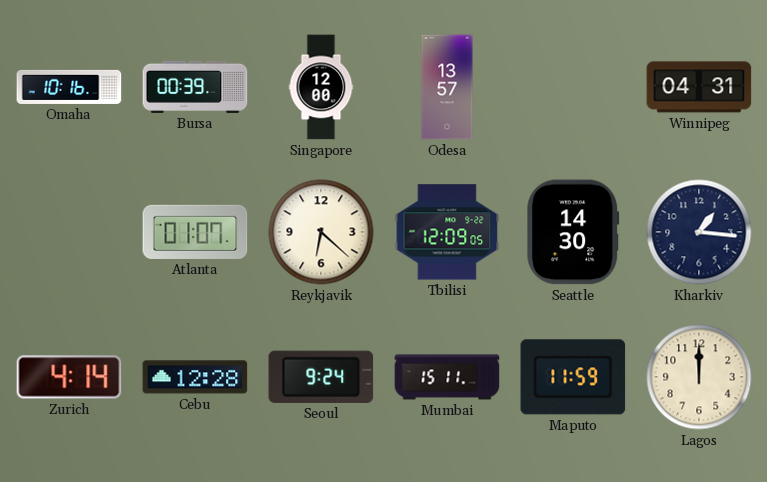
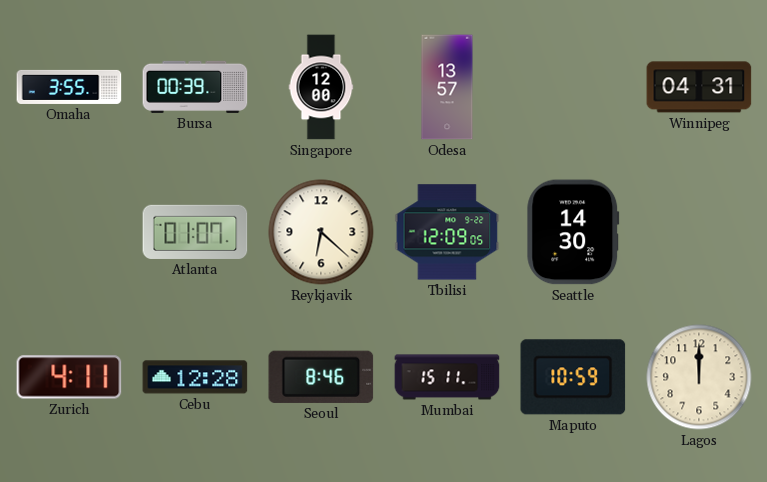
Omaha: 10:16 -> 3:55 (69, 87)
Kharkiv: 1:16 -> none (699, 232)
Zurich: 4:14 -> 4:11 (69, 377)
Seoul: 9:24 -> 8:46 (321, 377)
Maputo: 11:59 -> 10:59 (573, 377)
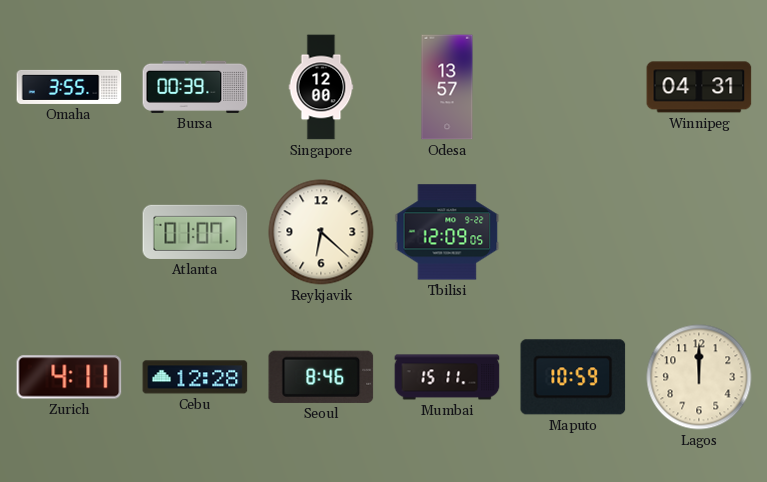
Seattle: 14:30 -> none (573, 232)
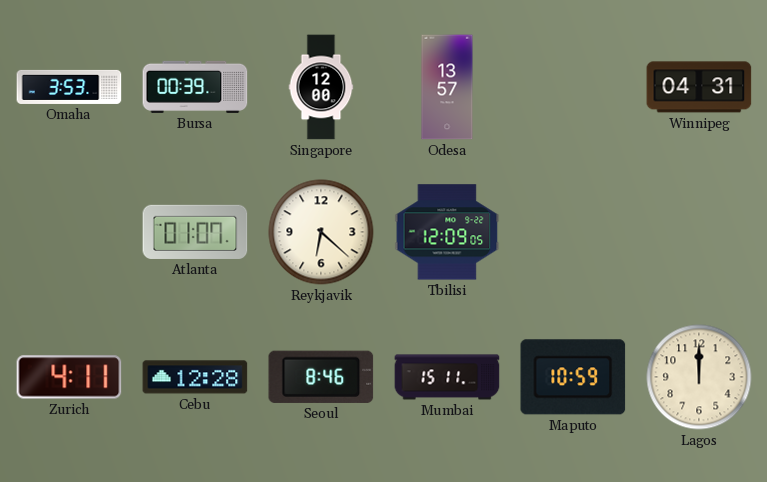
Omaha: 3:55 -> 3:53 (69, 87)
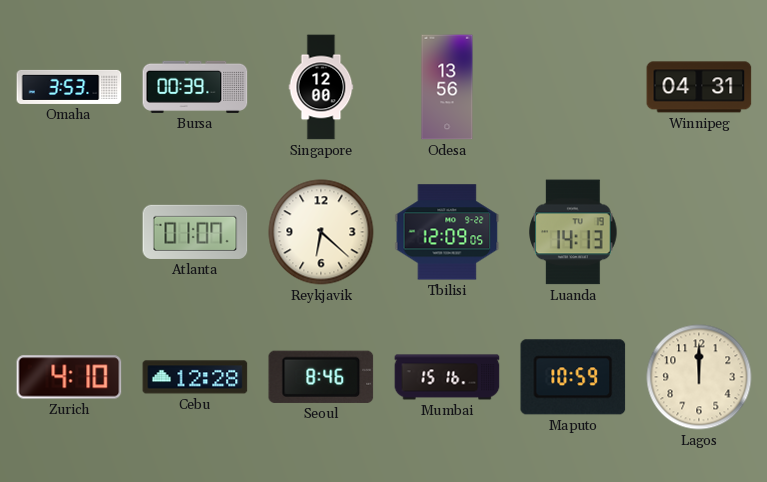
Odesa: 13:57 -> 13:56 (447, 87)
Luanda: none -> 14:13 (573, 232)
Zurich: 4:11 -> 4:10 (69, 377)
Mumbai: 15:11 -> 15:16 (447, 377)
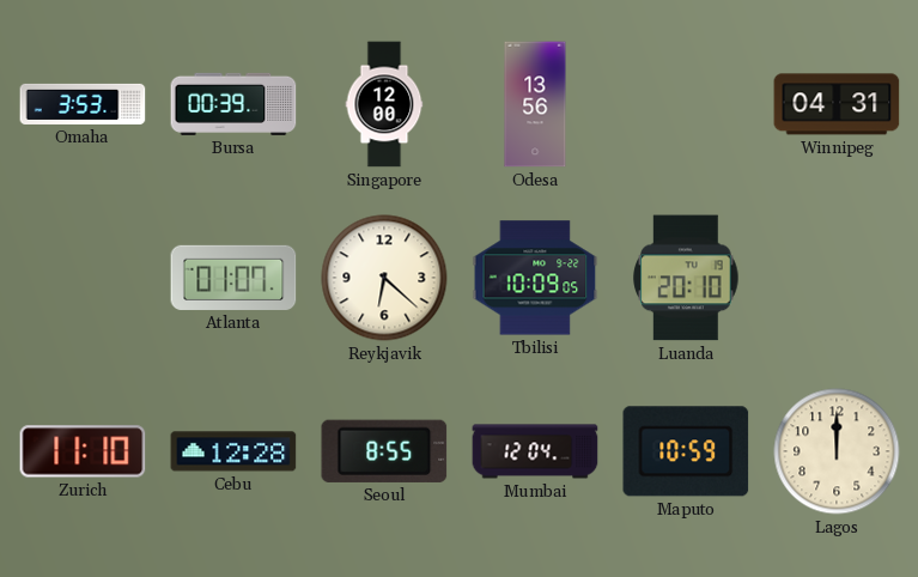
Tbilisi: 12:09 -> 10:09 (535, 278)
Luanda: 14:13 -> 20:10 (686, 278)
Zurich: 4:10 -> 11:10 (83, 451)
Seoul: 8:46 -> 8:55 (384, 451)
Mumbai: 15:16 -> 12:04 (535, 451)
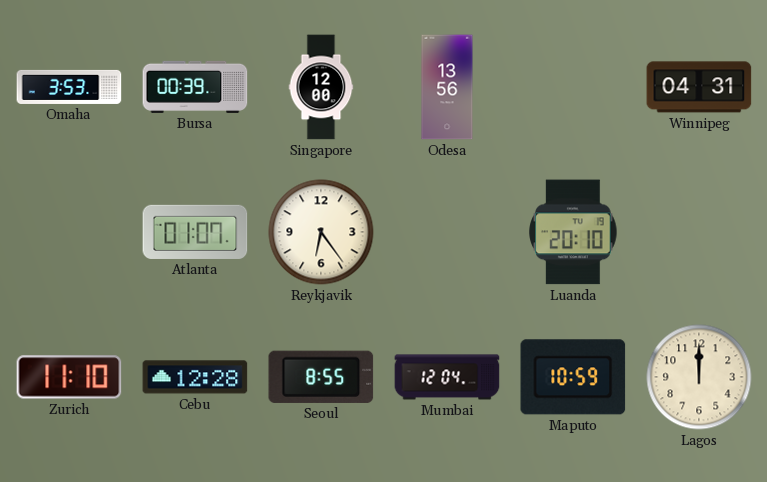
Reykjavik: 6:22 -> 6:24 (321, 232)
Tbilisi: 10:09 -> none (535, 278)
